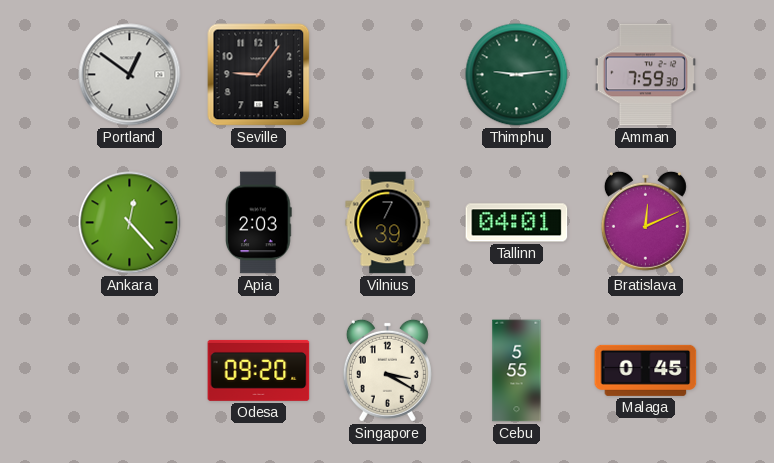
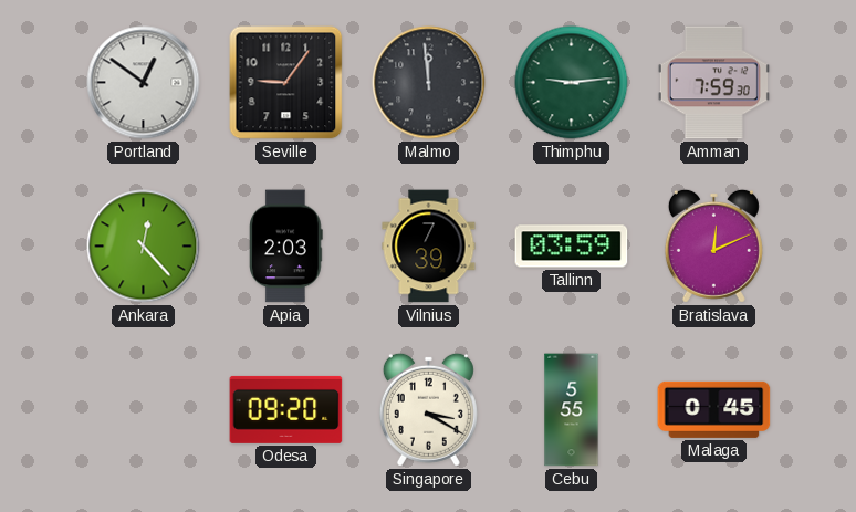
Malmo: none -> 11:59 (429, 83)
Tallinn: 04:01 -> 03:59 (572, 247)
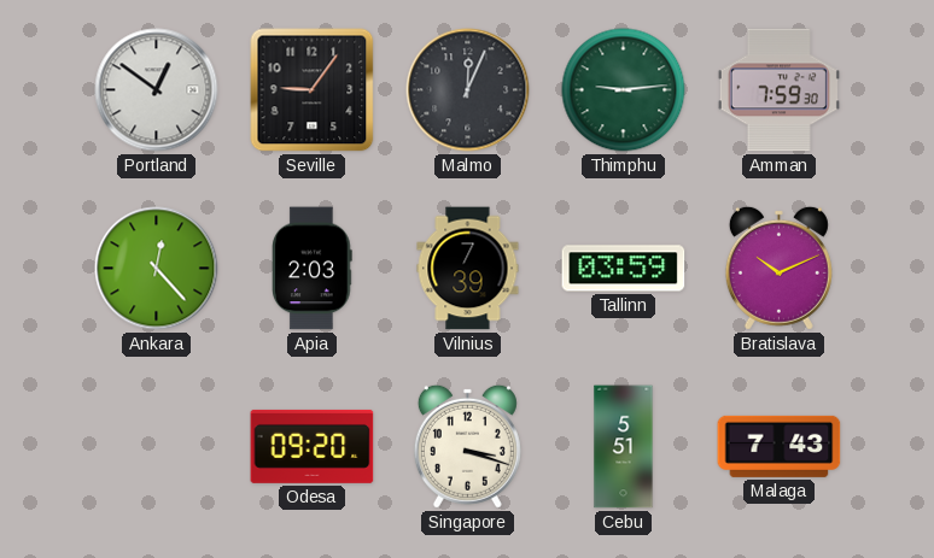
Malmo: 11:59 -> 12:04 (468, 90)
Bratislava: 12:11 -> 10:11 (778, 268)
Singapore: 3:20 -> 3:18 (467, 446)
Cebu: 5:55 -> 5:51 (624, 447)
Malaga: 0:45 -> 7:43 (780, 446)
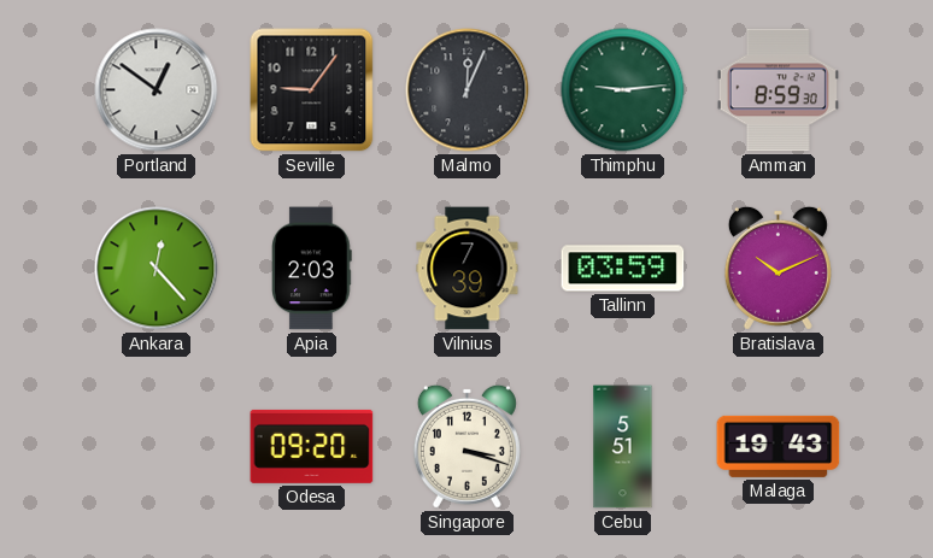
Amman: 7:59 -> 8:59 (777, 90)
Malaga: 7:43 -> 19:43 (779, 446)
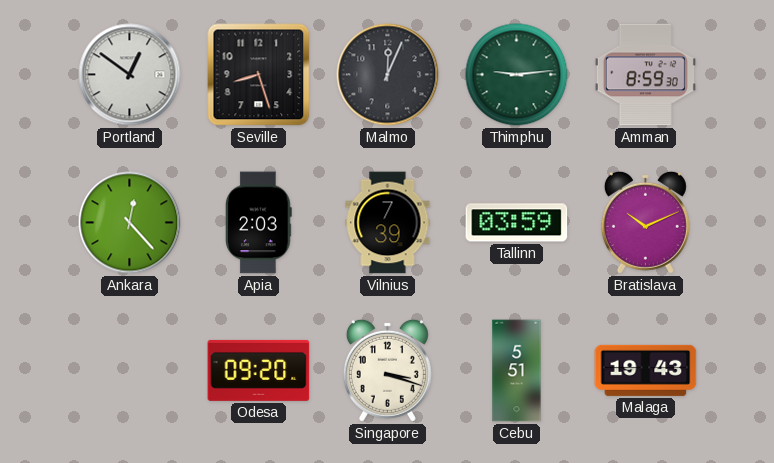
Seville: 9:06 -> 8:27 (259, 75)
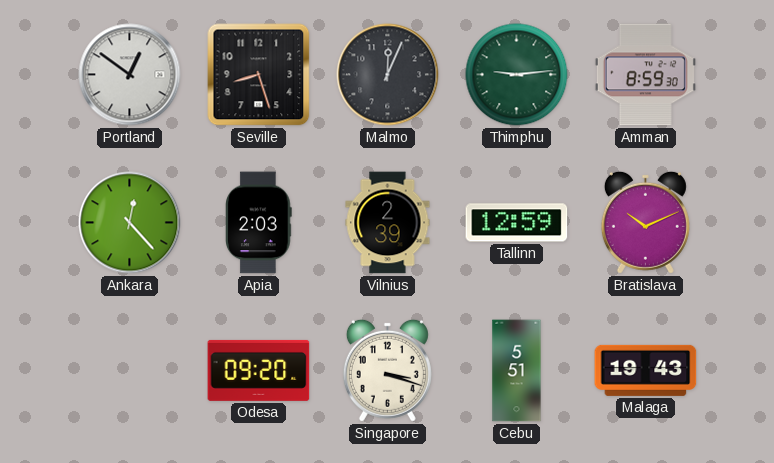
Vilnius: 7:39 -> 2:39 (388, 223)
Tallinn: 03:59 -> 12:59 (517, 223)
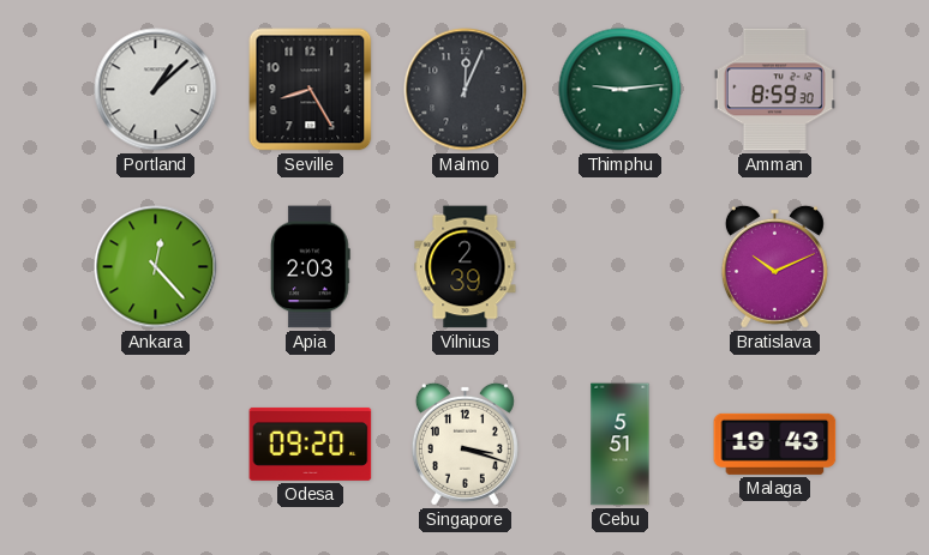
Portland: 12:51 -> 1:08 (156, 90)
Seville: 8:27 -> 8:25 (311, 90)
Tallinn: 12:59 -> none (517, 223)
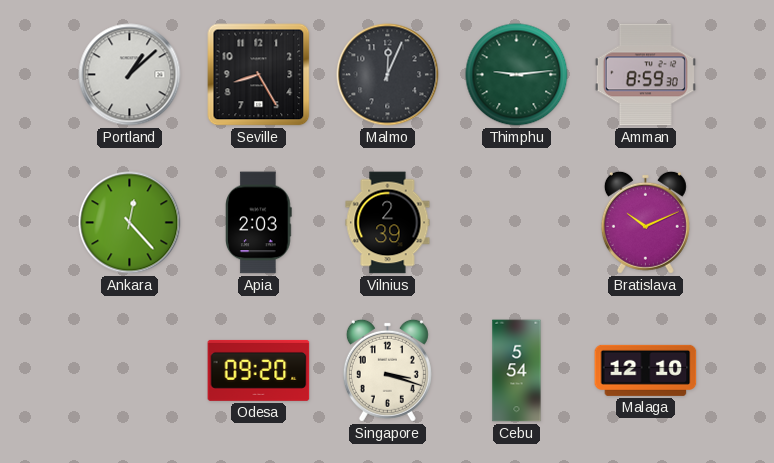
Cebu: 5:51 -> 5:54 (517, 371)
Malaga: 19:43 -> 12:10 (646, 370)
